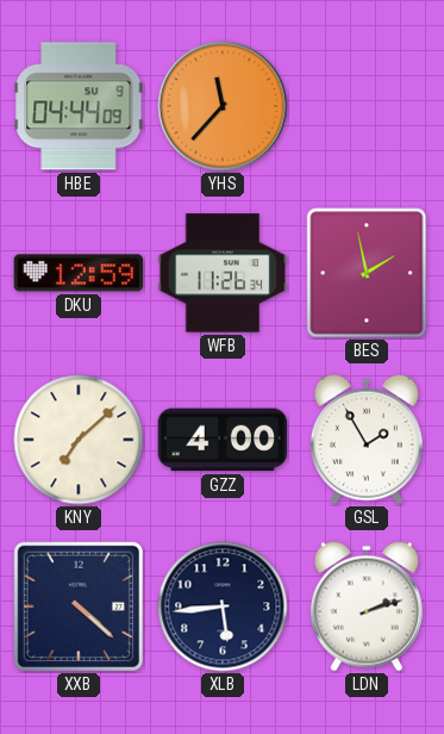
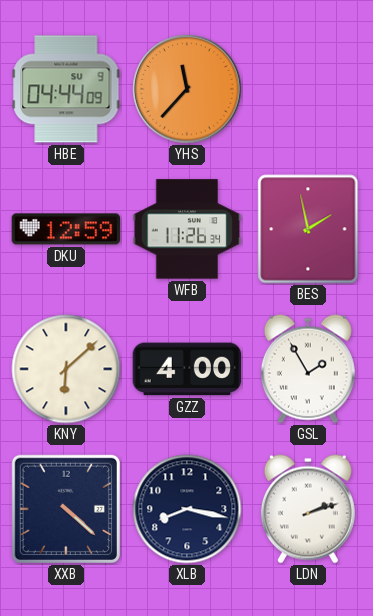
KNY: 7:08 -> 6:08 (66, 369)
XLB: 5:44 -> 8:17 (187, 509)
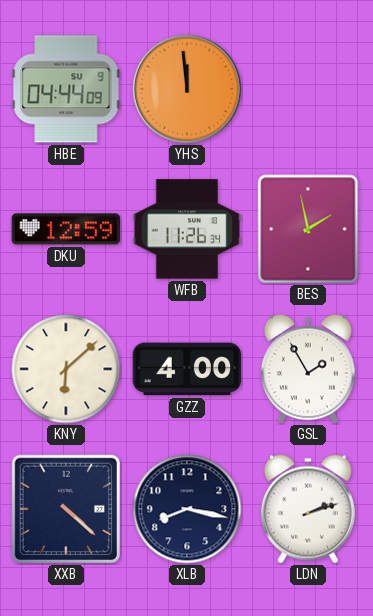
YHS: 11:37 -> 11:59 (187, 89)
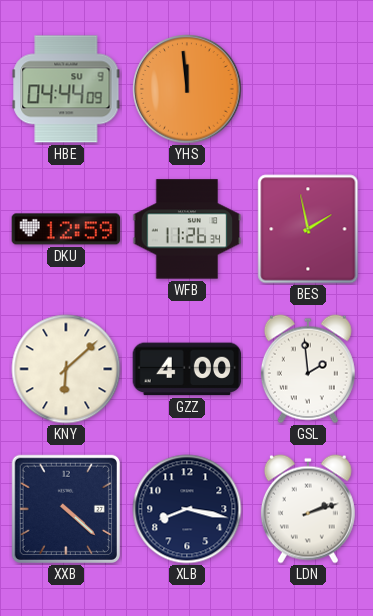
GSL: 1:55 -> 1:59 (308, 369)
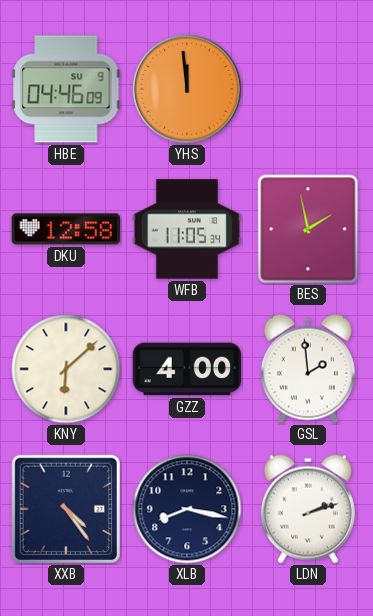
HBE: 04:44 -> 04:46 (66, 89)
DKU: 12:59 -> 12:58 (66, 229)
WFB: 11:26 -> 11:05 (187, 229)
XXB: 4:22 -> 4:24 (66, 509)
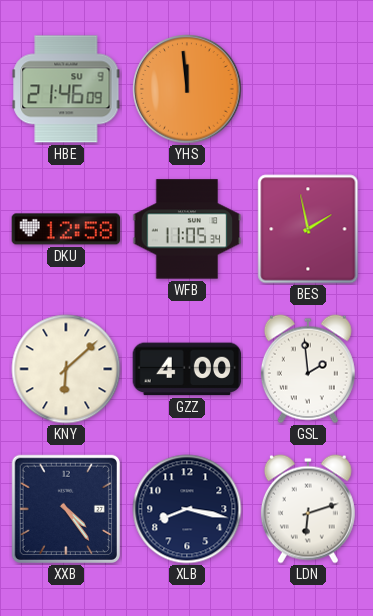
HBE: 04:46 -> 21:46 (66, 89)
LDN: 2:12 -> 6:12 (308, 509)
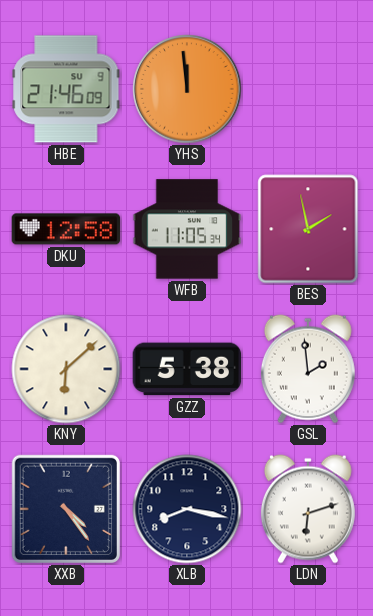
GZZ: 4:00 -> 5:38 (187, 369)
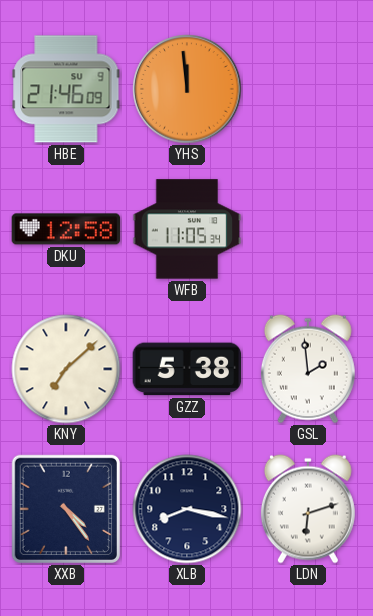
BES: 1:58 -> none (308, 229)
KNY: 6:08 -> 7:08 (66, 369)
